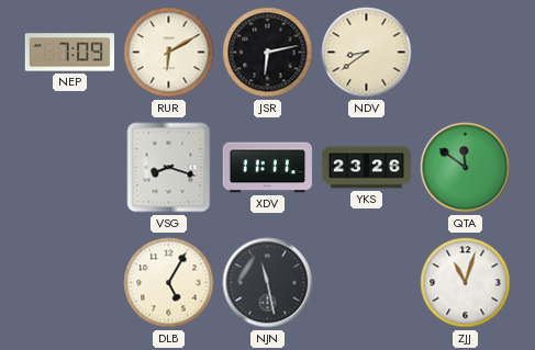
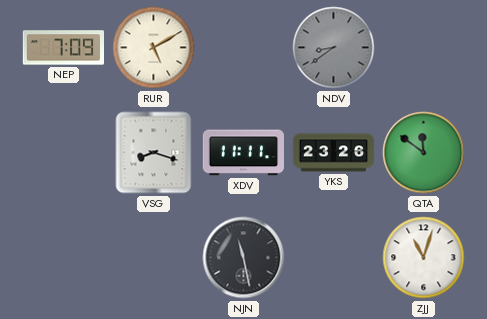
RUR: 6:10 -> 5:10 (154, 48)
JSR: 6:13 -> none (268, 53)
NDV dial: cream -> grey (334, 48)
DLB: 5:05 -> none (169, 283)
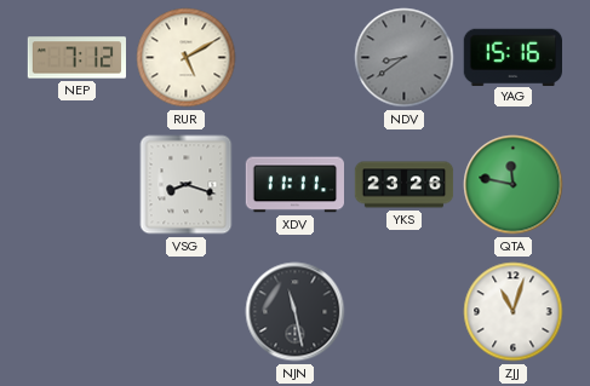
NEP: 7:09 -> 7:12 (78, 58)
YAG: none -> 15:16 (512, 57)
QTA: 11:51 -> 11:47 (514, 185)
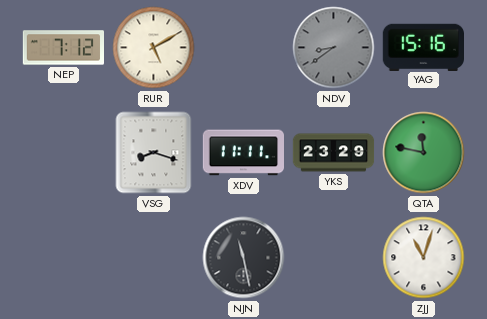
YKS: 23:26 -> 23:29 (334, 153)
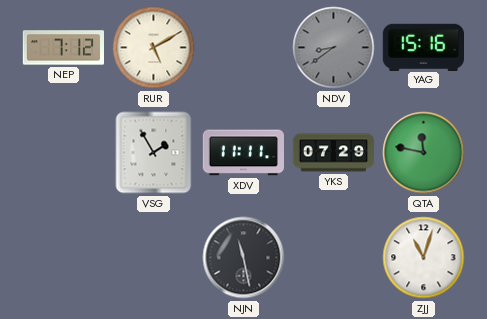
VSG: 8:18 -> 1:55 (154, 153)
YKS: 23:29 -> 07:29 (334, 153)
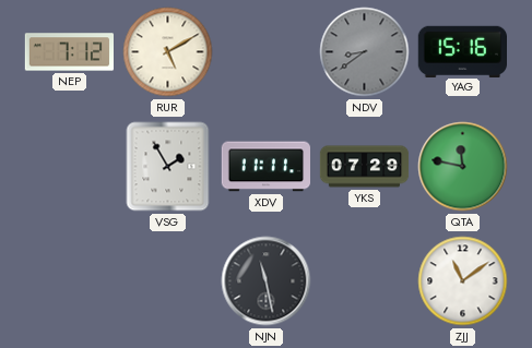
ZJJ: 11:03 -> 11:09 (463, 281)
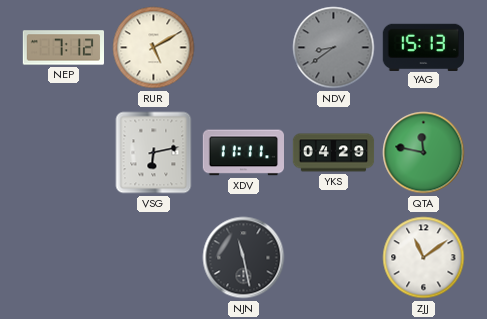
YAG: 15:16 -> 15:13 (423, 47)
VSG: 1:55 -> 6:13 (154, 153)
YKS: 07:29 -> 04:29 (334, 153)
